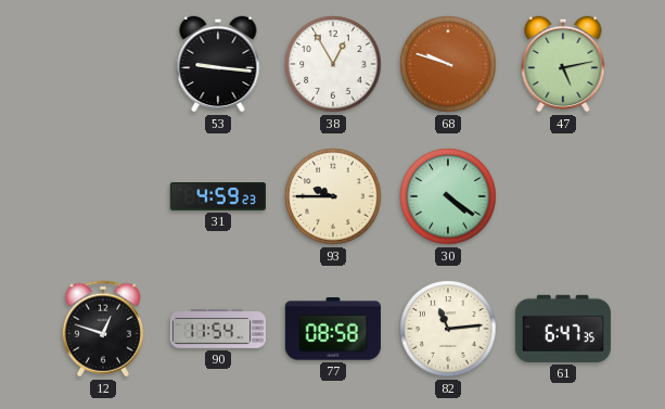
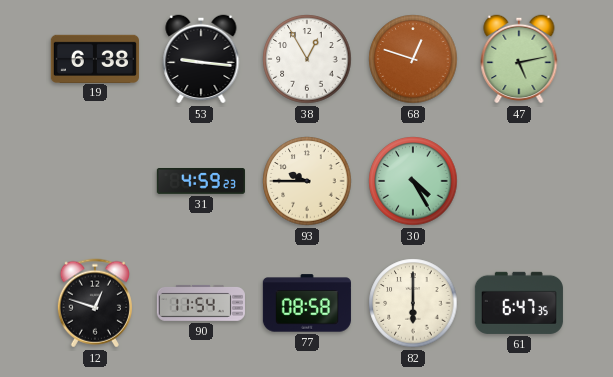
19: none -> 6:38 (95, 58)
68: 9:48 -> 12:48 (413, 59)
30: 4:21 -> 4:25 (413, 181)
82: 11:14 -> 6:00 (413, 303)
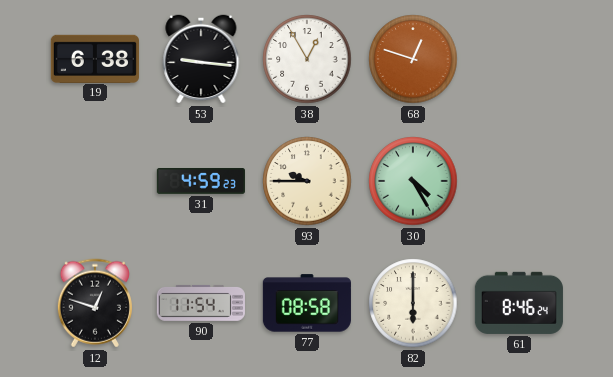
47: 5:13 -> none (519, 59)
61: 6:47 -> 8:46 (519, 303)
